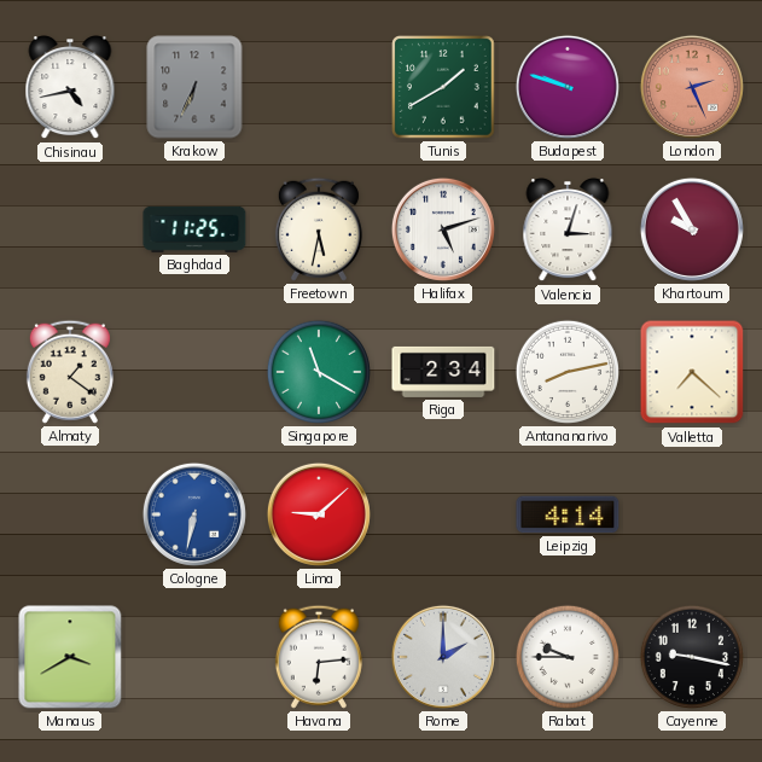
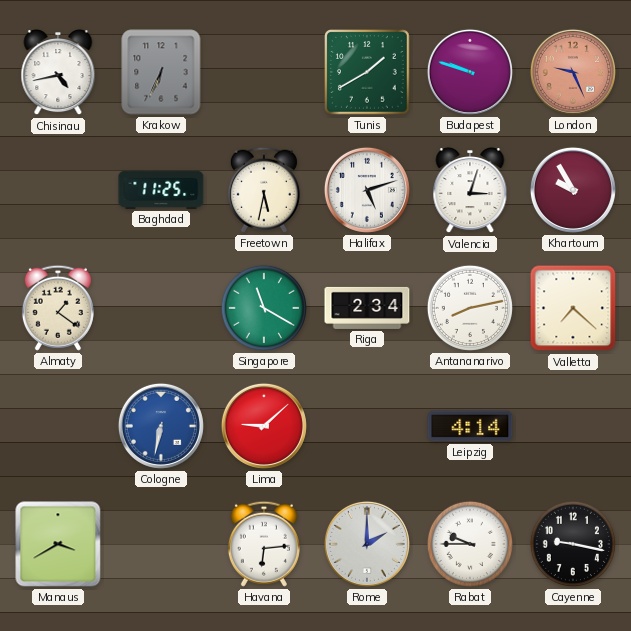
London: 2:26 -> 9:26 (573, 72)
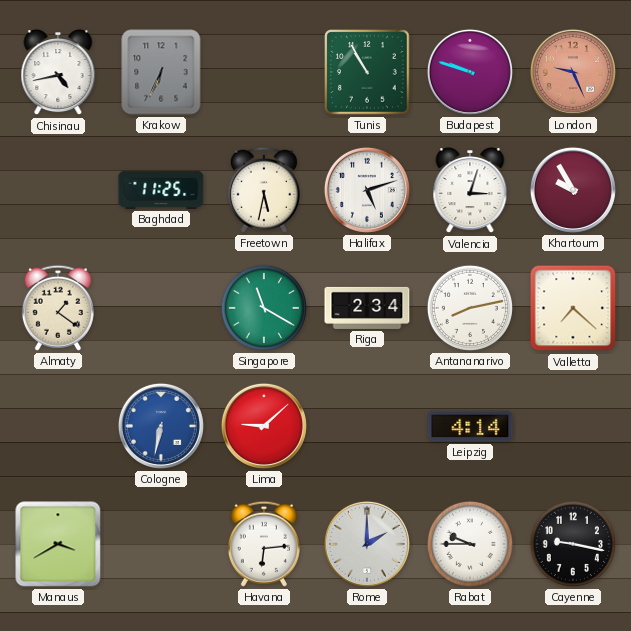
Tunis: 1:40 -> 10:55 (368, 73)
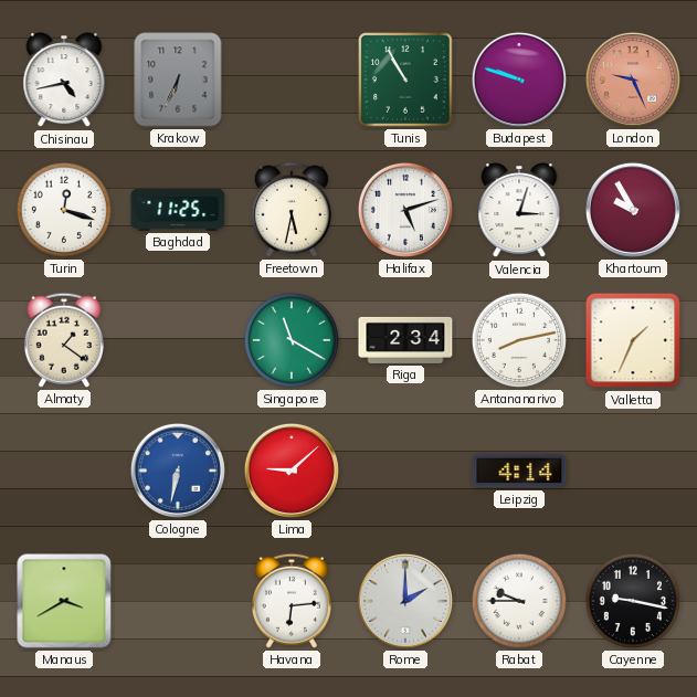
Turin: none -> 12:18 (64, 210)
Valletta: 7:22 -> 1:34 (633, 340)
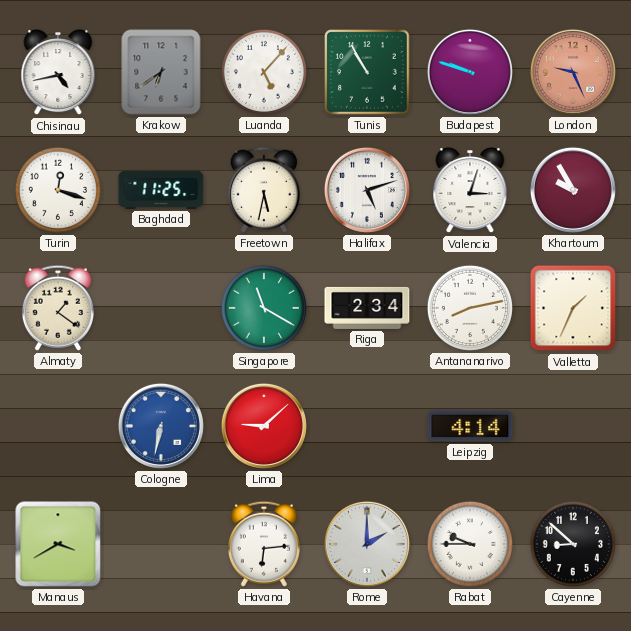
Krakow: 6:34 -> 6:39 (161, 72)
Luanda: none -> 5:07 (264, 72)
Cayenne: 9:17 -> 8:52 (573, 544)
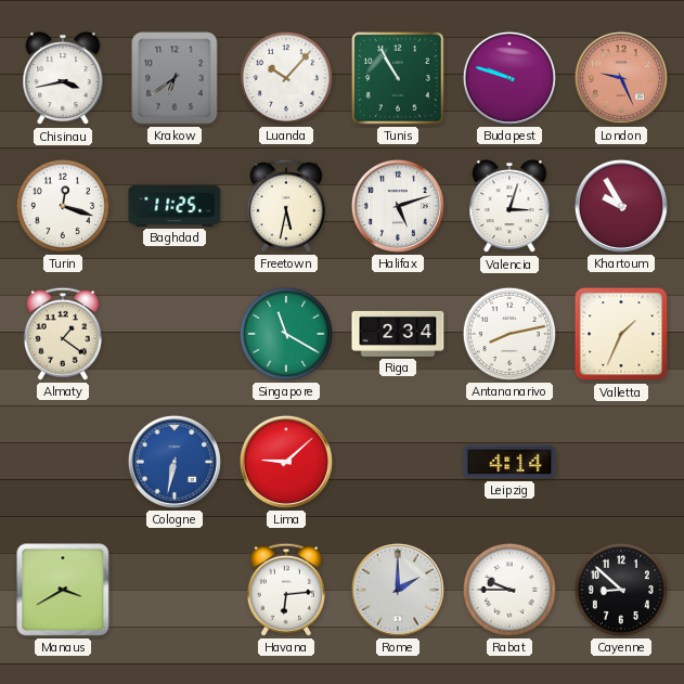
Chisinau: 4:43 -> 3:43 (63, 79)
Luanda: 5:07 -> 10:07 (286, 78)
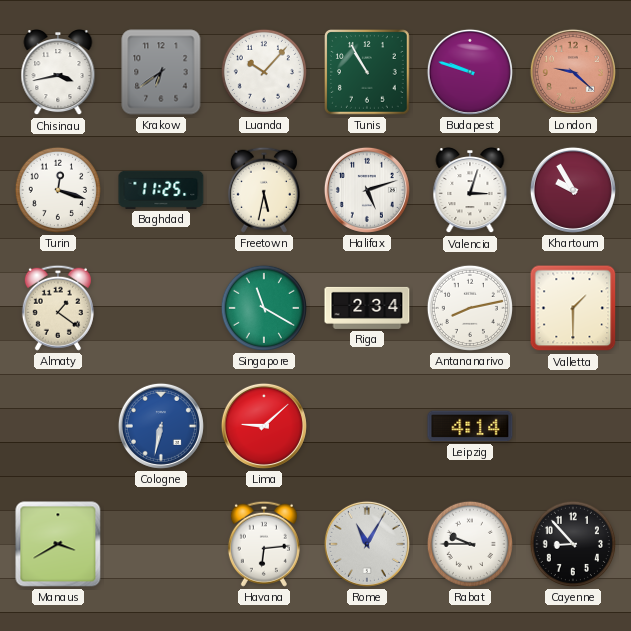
London: 9:26 -> 9:22 (573, 72)
Valletta: 1:34 -> 1:30 (573, 308)
Rome: 2:00 -> 11:05 (367, 544)
Cayenne: 8:52 -> 8:53 (573, 544)
